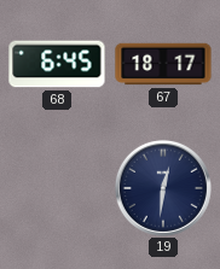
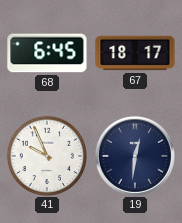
41: none -> 9:56 (46, 155)
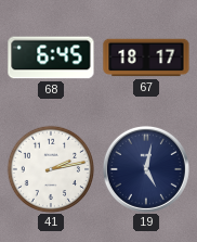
41: 9:56 -> 2:13 (50, 168)
19: 12:31 -> 5:02 (146, 169)
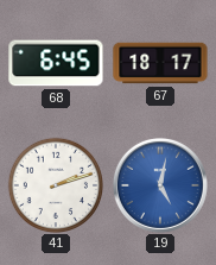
41: 2:13 -> 2:12 (55, 184)
19 dial: navy -> blue (160, 185)
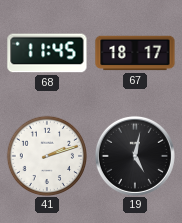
68: 6:45 -> 11:45 (47, 53)
19 dial: blue -> black (135, 156)
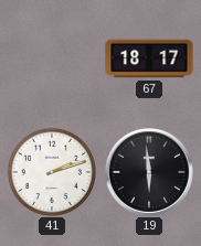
68: 11:45 -> none (47, 53)
19: 5:02 -> 5:59 (149, 172)
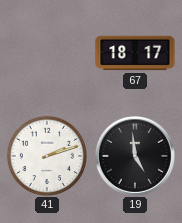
19: 5:59 -> 4:59 (135, 156)
